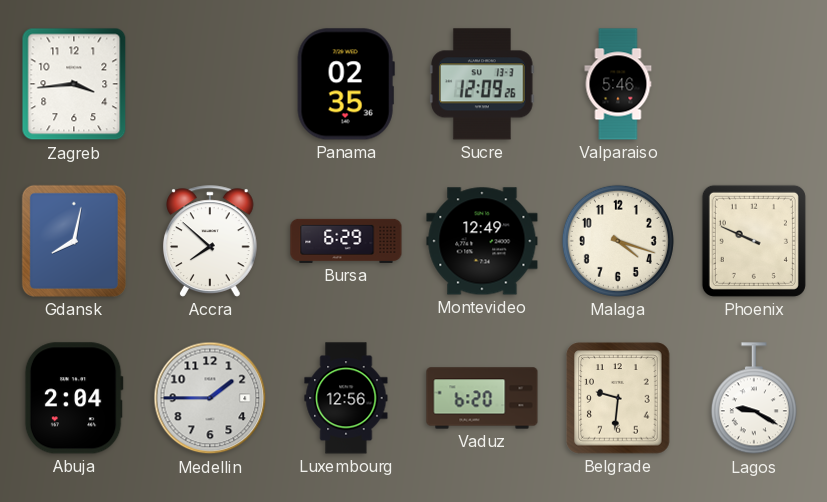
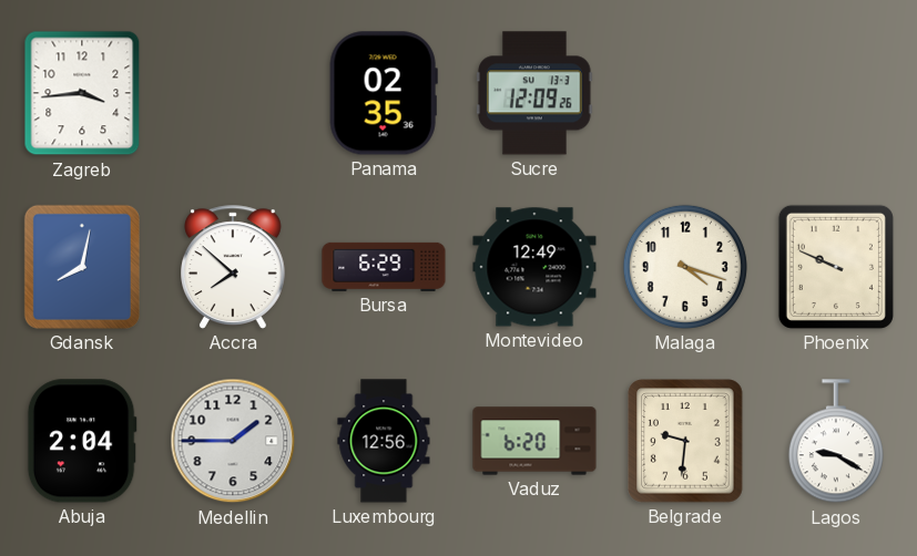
Valparaiso: 5:46 -> none (618, 84)
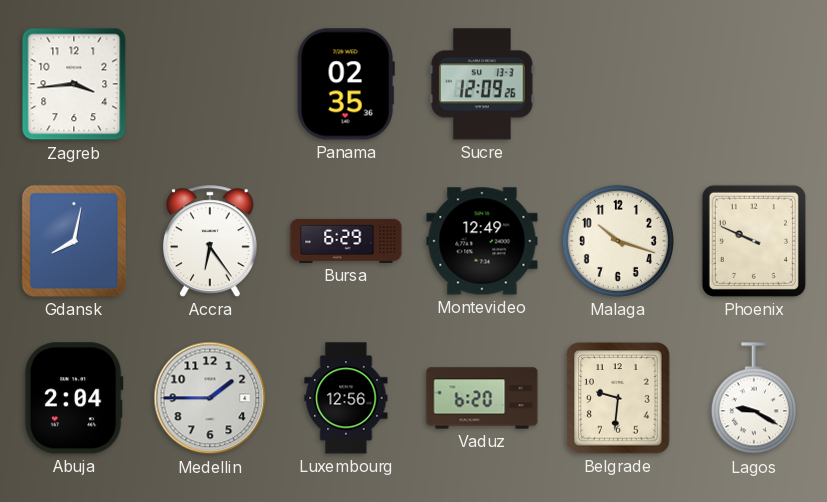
Accra: 7:52 -> 6:24 (211, 241)
Malaga: 4:18 -> 10:18 (618, 241)
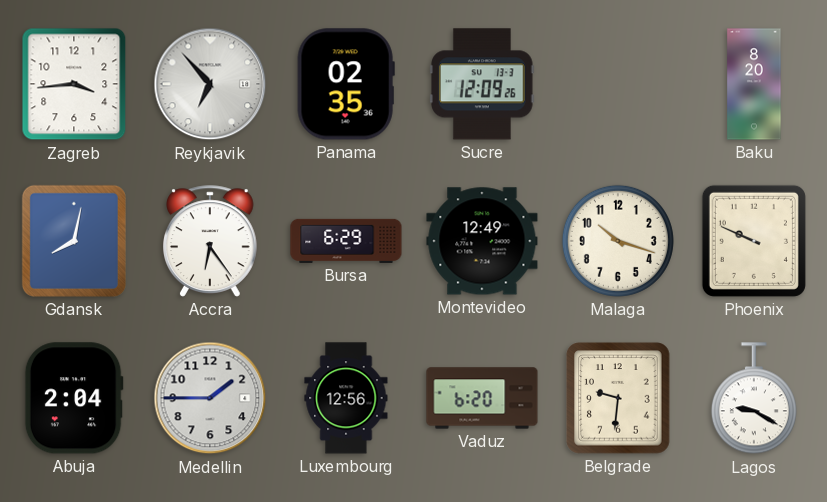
Reykjavik: none -> 6:53 (210, 84)
Baku: none -> 8:20 (754, 84)
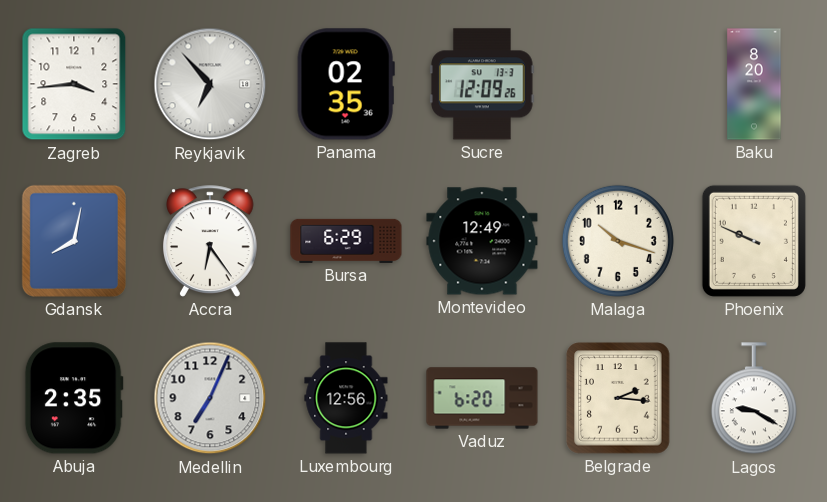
Abuja: 2:04 -> 2:35 (74, 398)
Medellin: 1:45 -> 7:04 (210, 398)
Belgrade: 9:31 -> 2:16 (618, 398)
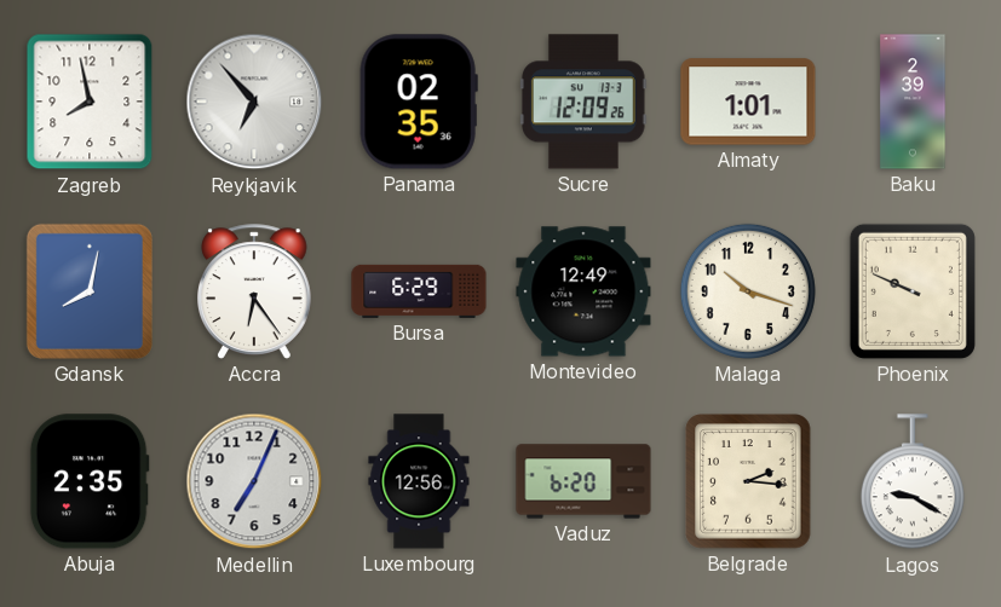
Zagreb: 3:44 -> 7:58 (90, 102)
Almaty: none -> 1:01 (748, 102)
Baku: 8:20 -> 2:39 (913, 102)
